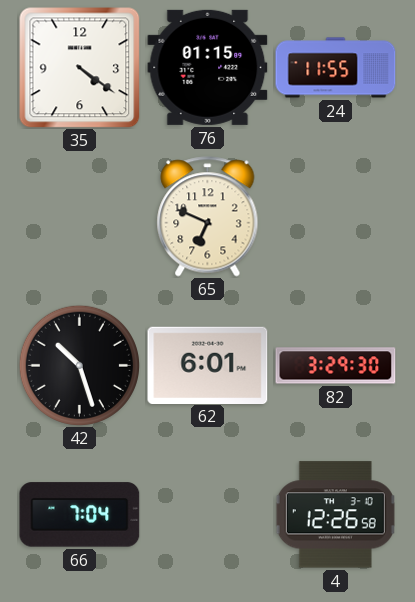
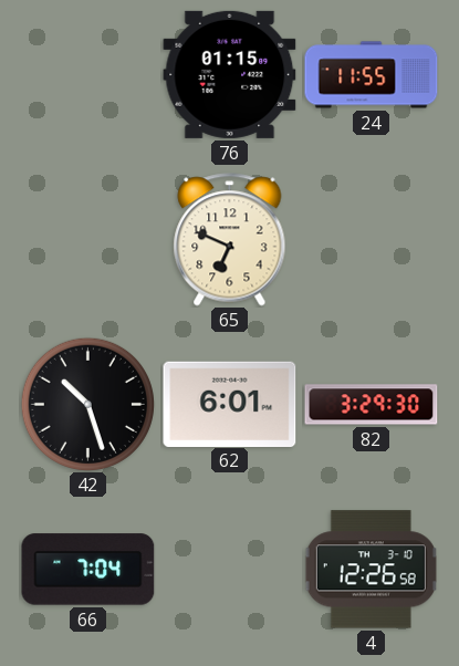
35: 4:21 -> none (80, 68)
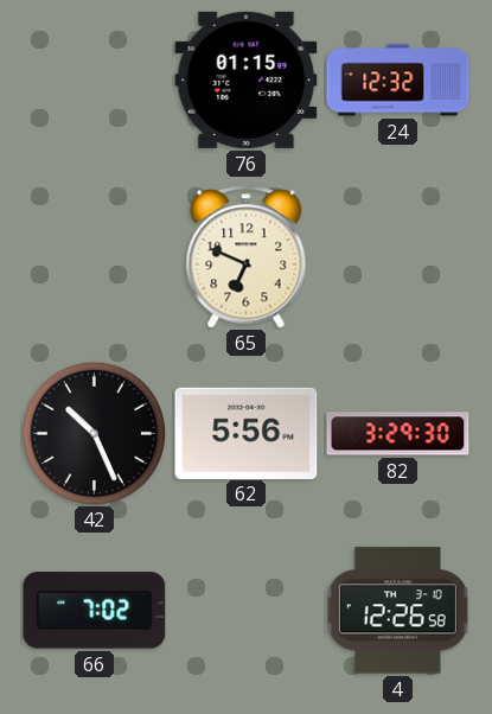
24: 11:55 -> 12:32 (398, 81)
42: 10:27 -> 10:26 (94, 433)
62: 6:01 -> 5:56 (247, 433)
66: 7:04 -> 7:02 (95, 611)
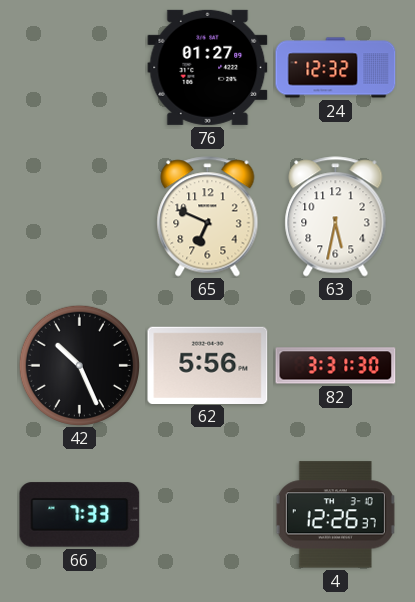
76: 01:15 -> 01:27 (208, 67)
63: none -> 5:32 (336, 217)
82: 3:29 -> 3:31 (336, 366)
66: 7:02 -> 7:33 (80, 515)
4: 12:26:58 -> 12:26:37 (335, 515)
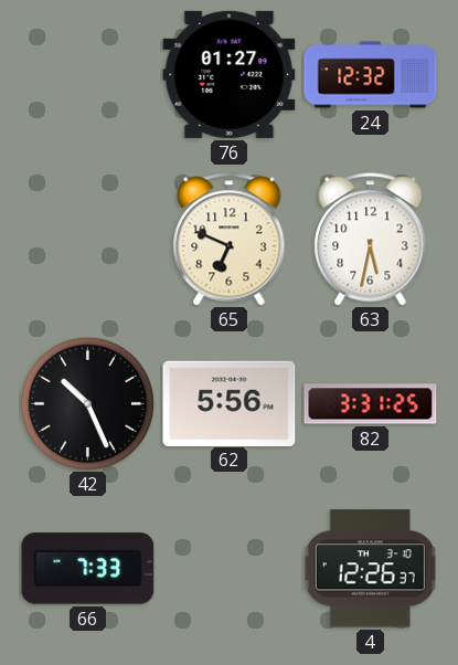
82: 3:31:30 -> 3:31:25 (371, 404)
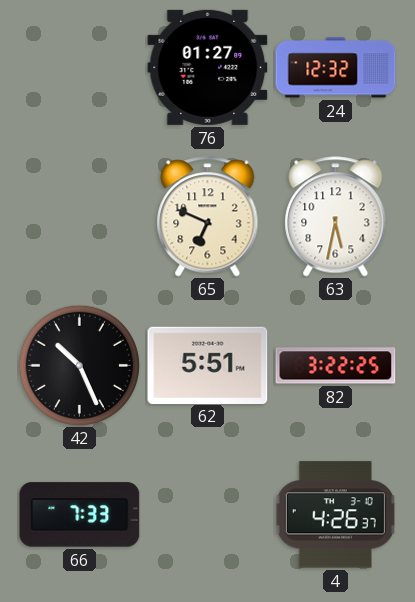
62: 5:56 -> 5:51 (208, 365)
82: 3:31 -> 3:22 (336, 366)
4: 12:26 -> 4:26 (335, 515)
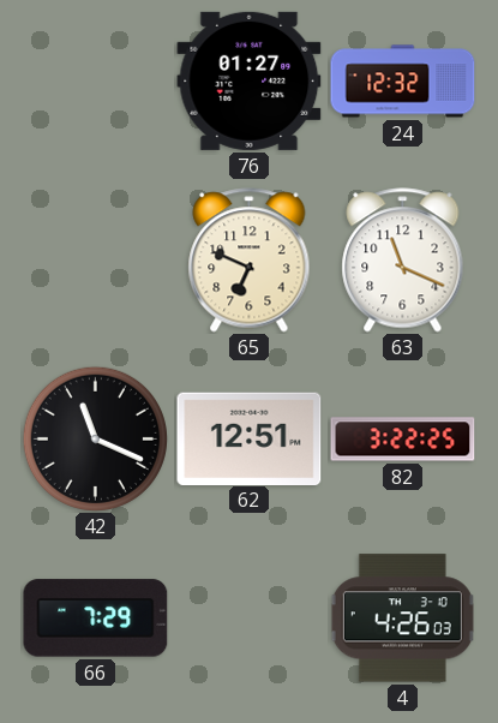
63: 5:32 -> 11:19 (403, 261)
42: 10:26 -> 11:19 (95, 438)
62: 5:51 -> 12:51 (250, 438)
66: 7:33 -> 7:29 (96, 619)
4: 4:26:37 -> 4:26:03 (402, 619)
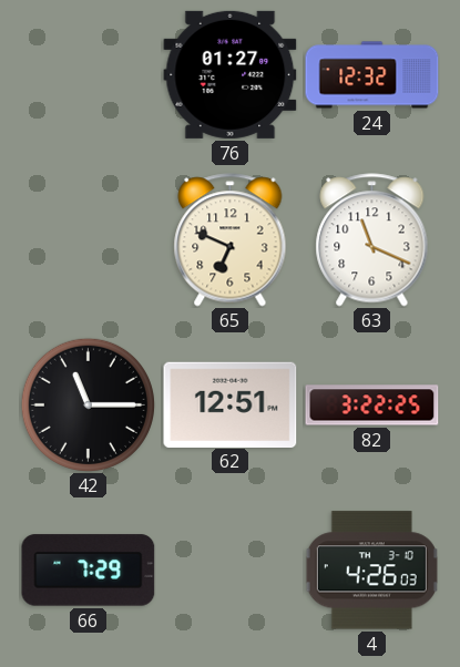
42: 11:19 -> 11:15 (88, 404)
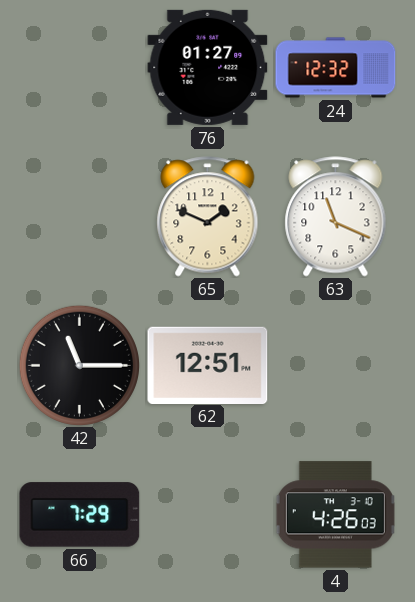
65: 6:49 -> 1:49 (208, 217)
82: 3:22 -> none (372, 406)
